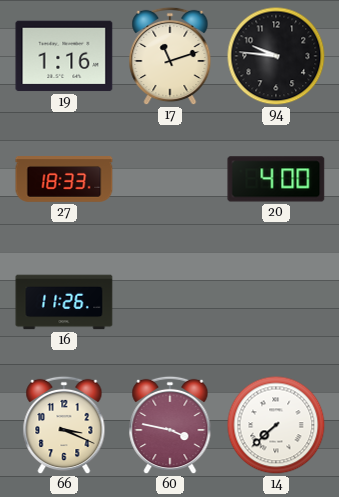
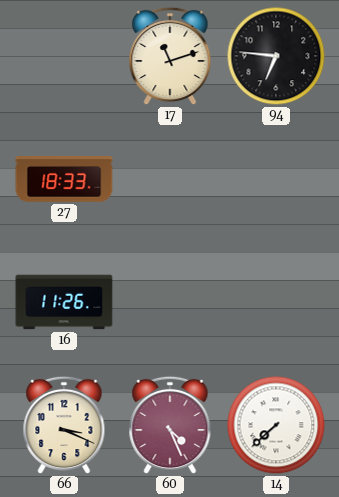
19: 1:16 -> none (64, 56)
94: 9:46 -> 6:46 (276, 56)
20: 4:00 -> none (276, 179)
60: 3:47 -> 4:26 (170, 425)
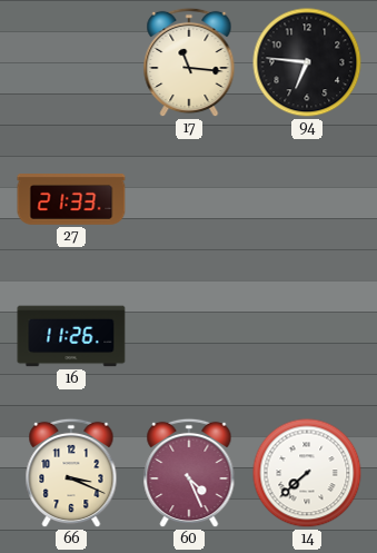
17: 11:12 -> 11:16 (189, 62)
27: 18:33 -> 21:33 (71, 200)
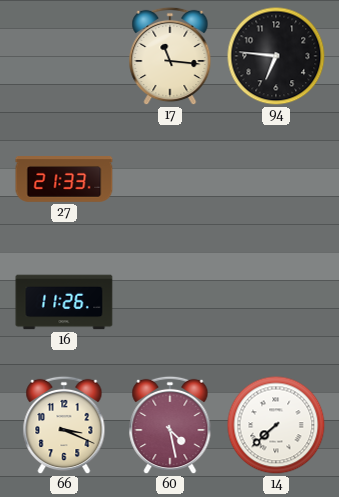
60: 4:26 -> 4:28 (170, 425)
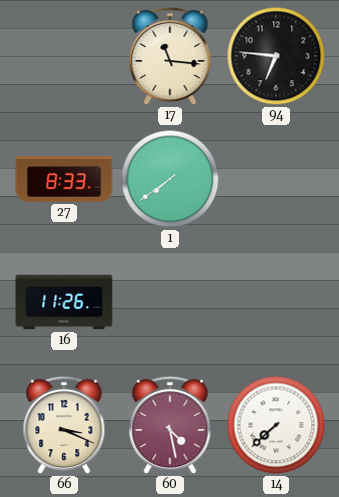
27: 21:33 -> 8:33 (64, 180)
1: none -> 7:39 (170, 179)
